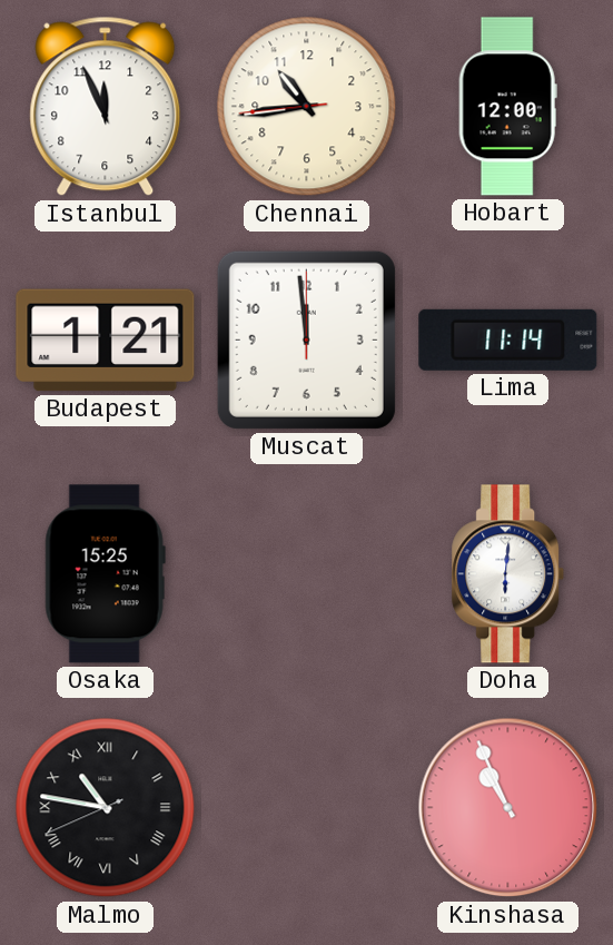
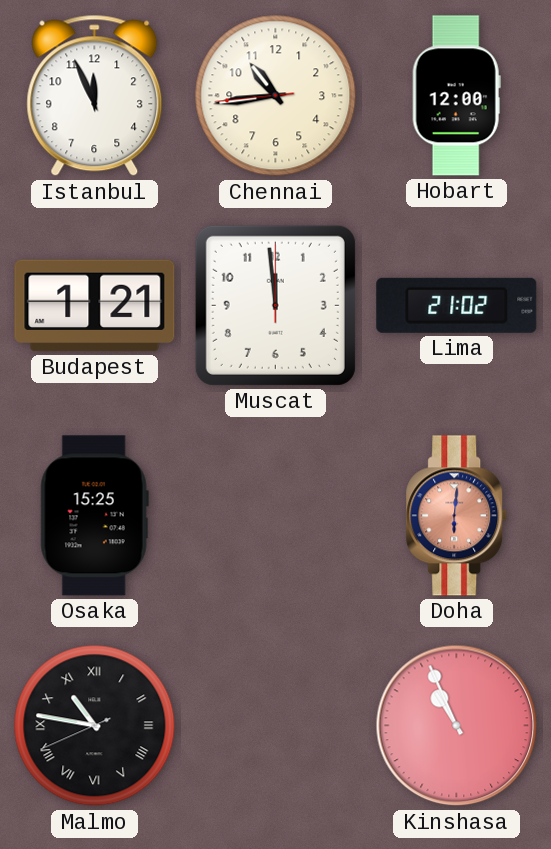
Lima: 11:14 -> 21:02 (457, 305)
Doha dial: white -> salmon (457, 516)
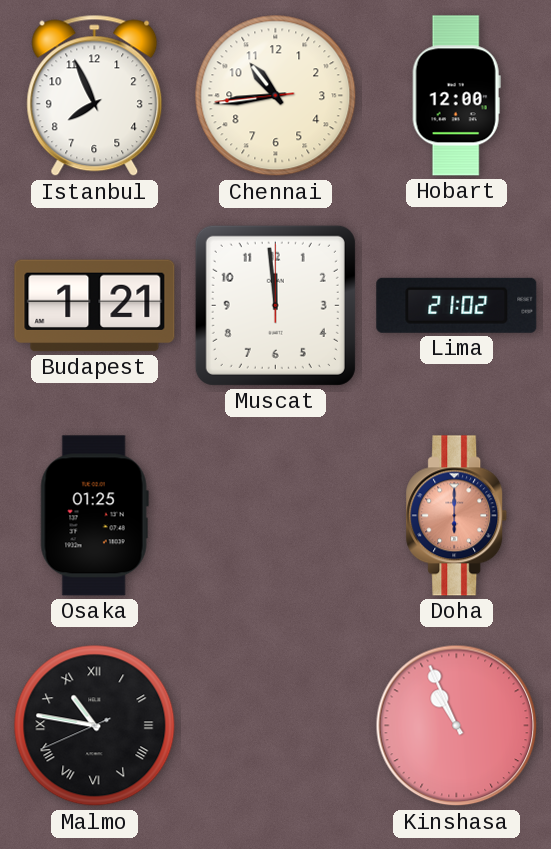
Istanbul: 11:56 -> 7:56 (95, 96)
Osaka: 15:25 -> 01:25 (94, 516)
Doha: 6:01 -> 6:00 (457, 516)
